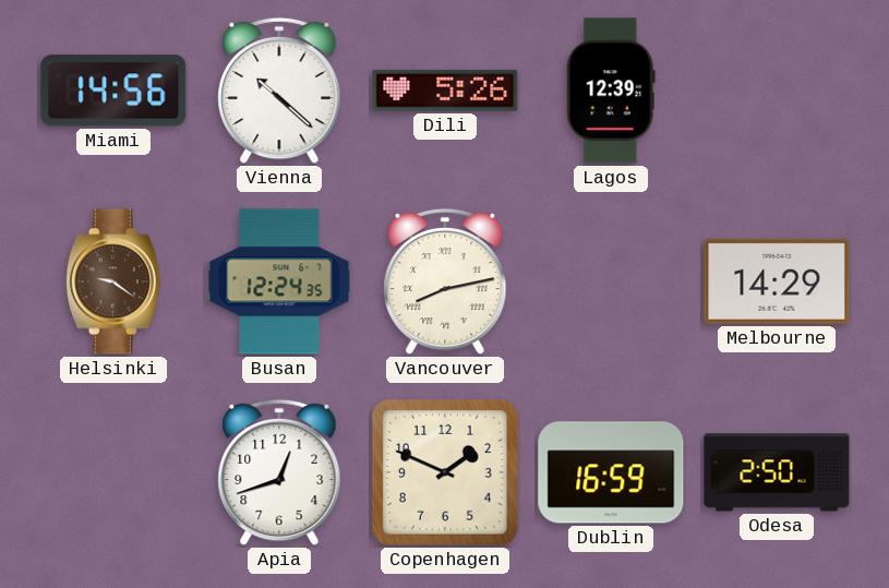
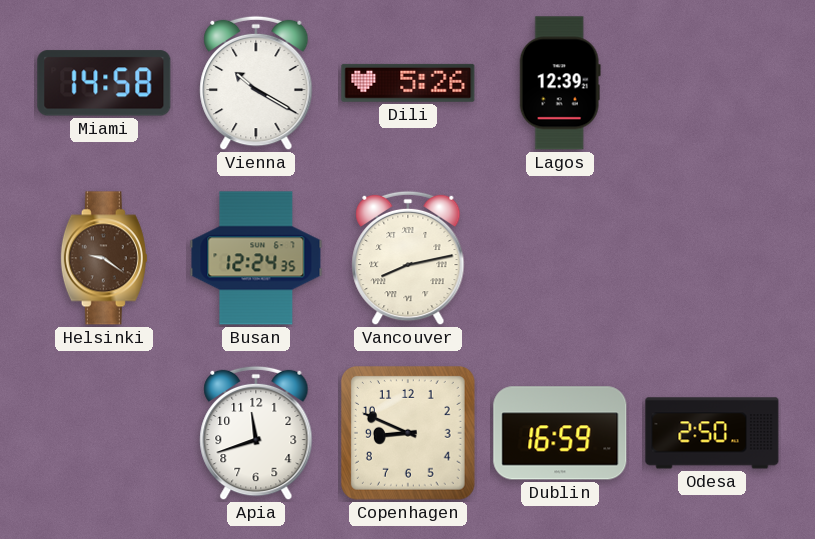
Miami: 14:56 -> 14:58 (104, 83)
Vienna: 10:22 -> 10:20 (256, 83)
Melbourne: 14:29 -> none (777, 281)
Apia: 12:42 -> 11:42 (256, 433)
Copenhagen: 1:49 -> 8:49 (408, 434)
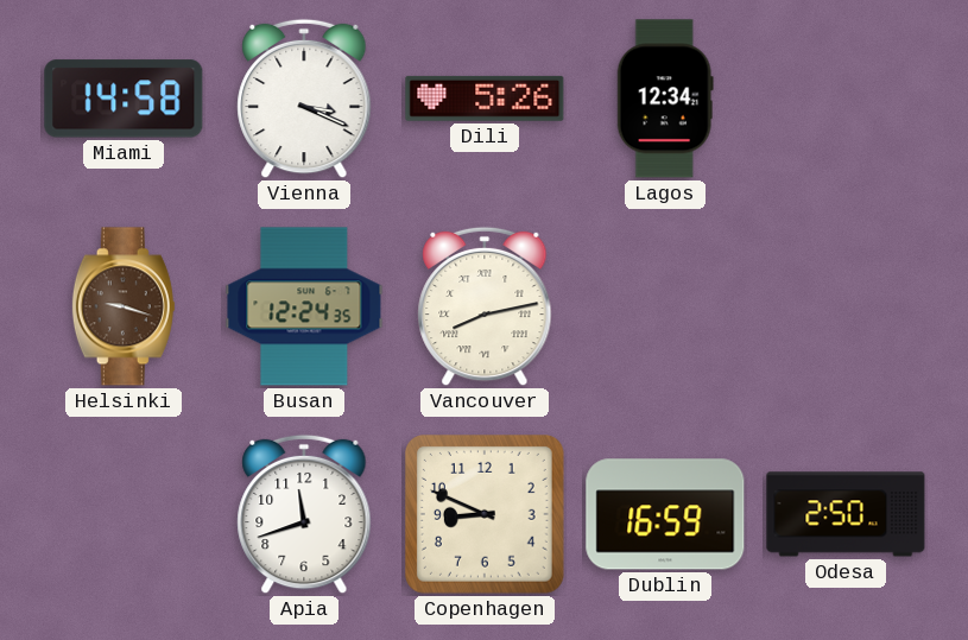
Vienna: 10:20 -> 3:19 (304, 99)
Lagos: 12:39 -> 12:34 (665, 99)
Helsinki: 9:21 -> 9:18 (124, 306)
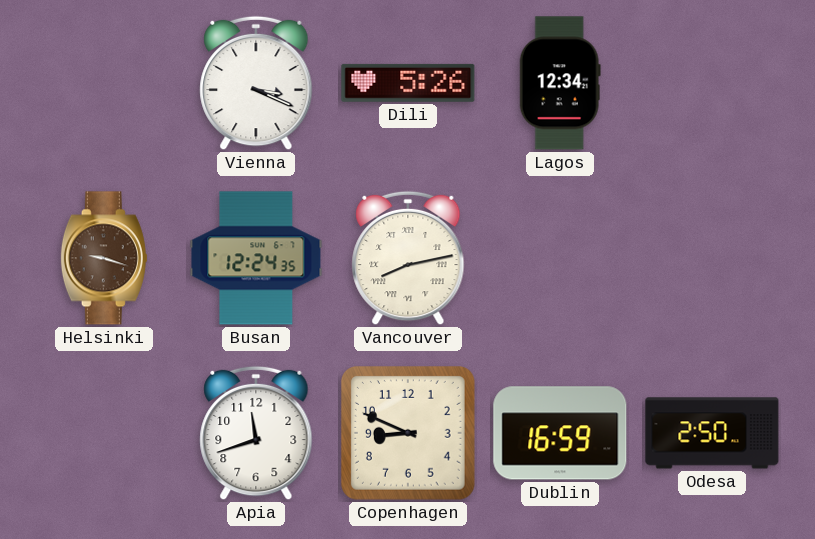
Miami: 14:58 -> none (124, 99)
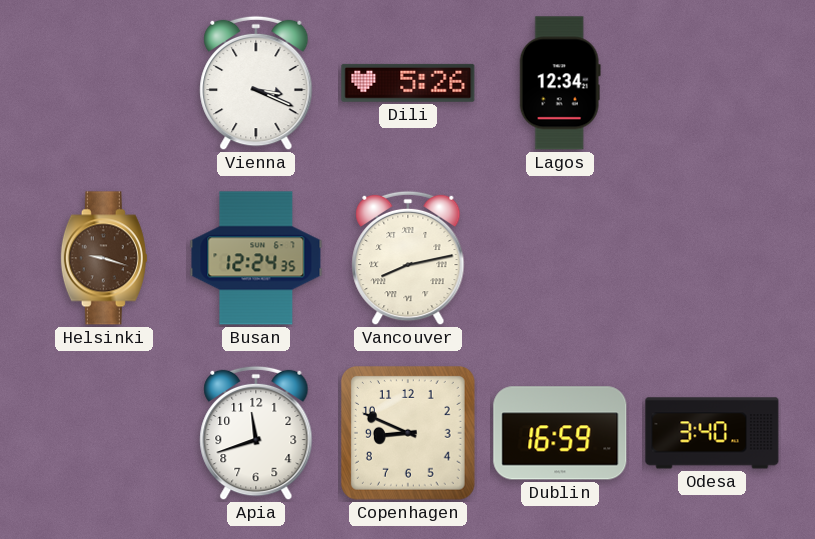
Odesa: 2:50 -> 3:40 (712, 433)
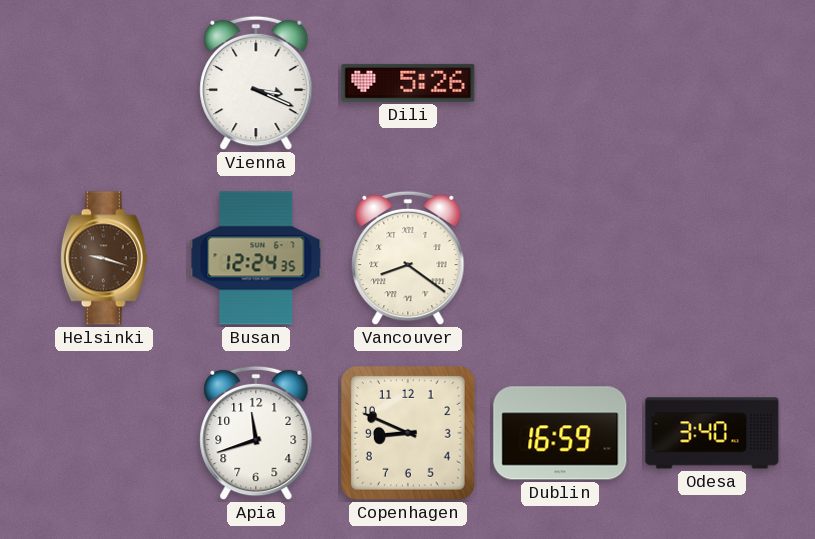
Lagos: 12:34 -> none (560, 83)
Vancouver: 8:13 -> 8:21 (408, 258)
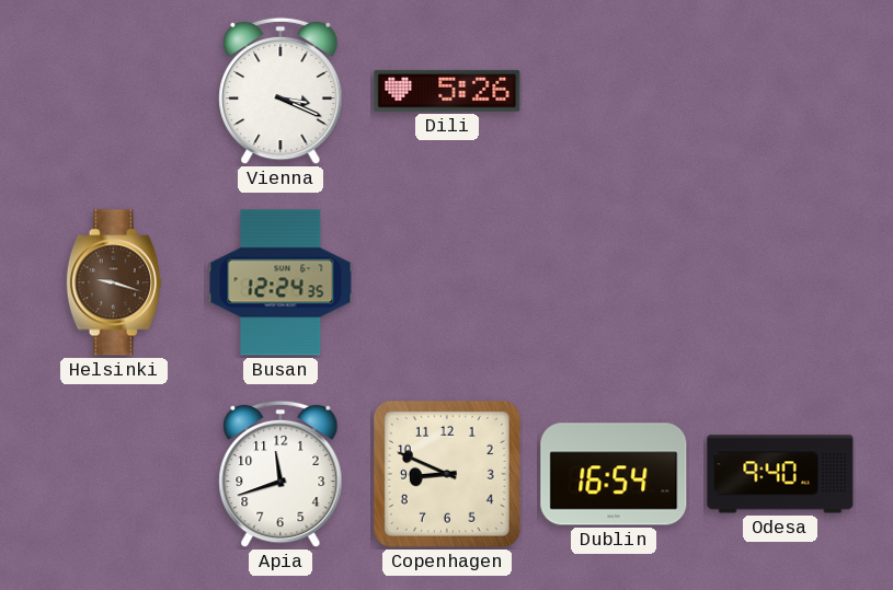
Vancouver: 8:21 -> none (408, 258)
Dublin: 16:59 -> 16:54 (614, 474)
Odesa: 3:40 -> 9:40 (780, 474)
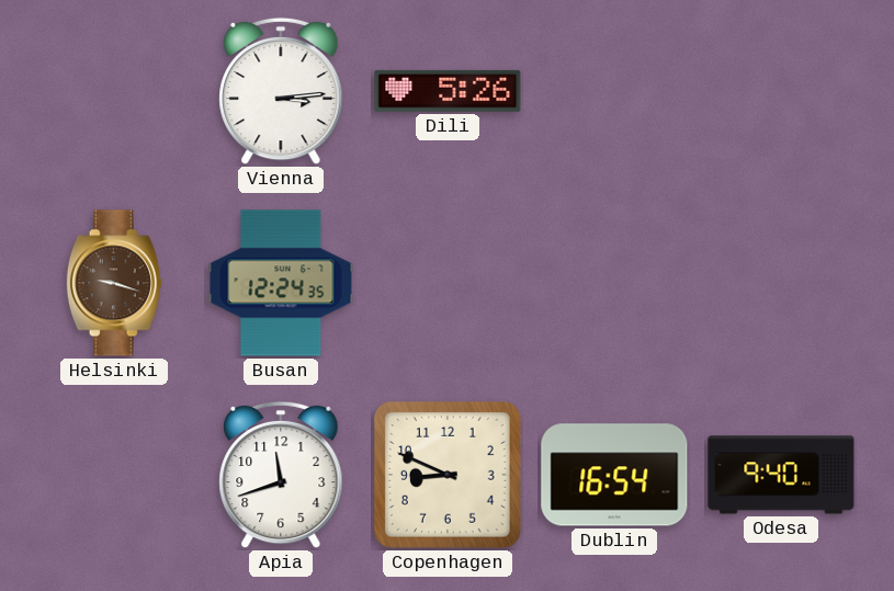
Vienna: 3:19 -> 3:14 (281, 91)
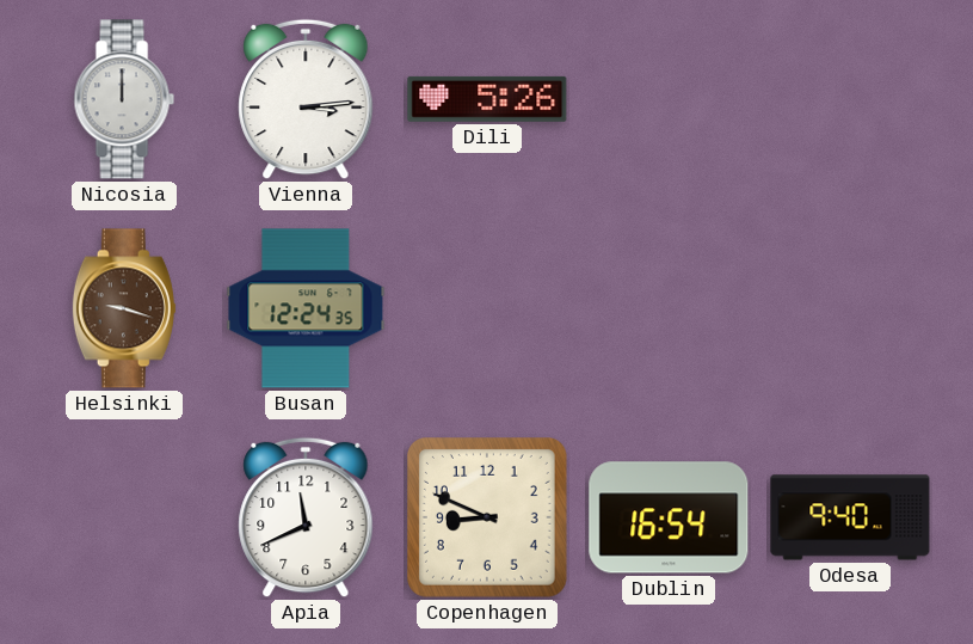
Nicosia: none -> 12:00 (124, 99)
Apia: 11:42 -> 11:41 (306, 517)
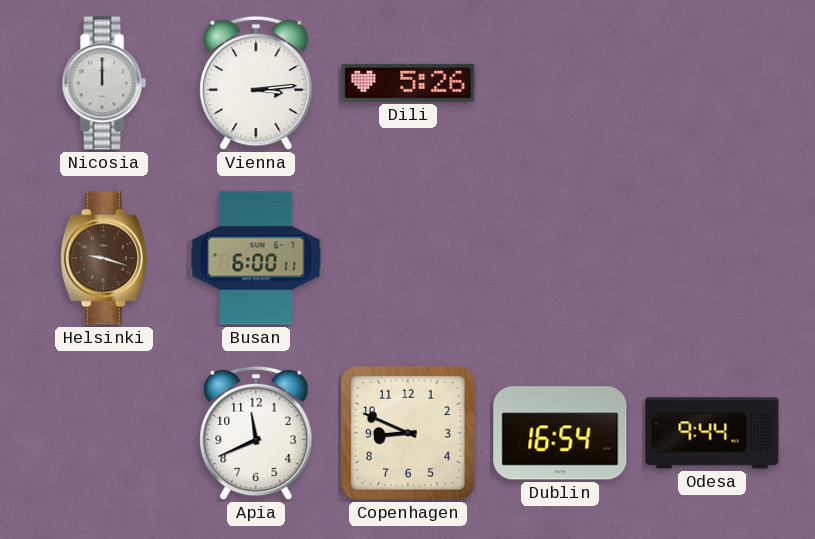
Busan: 12:24 -> 6:00 (256, 258)
Odesa: 9:40 -> 9:44 (712, 433)
